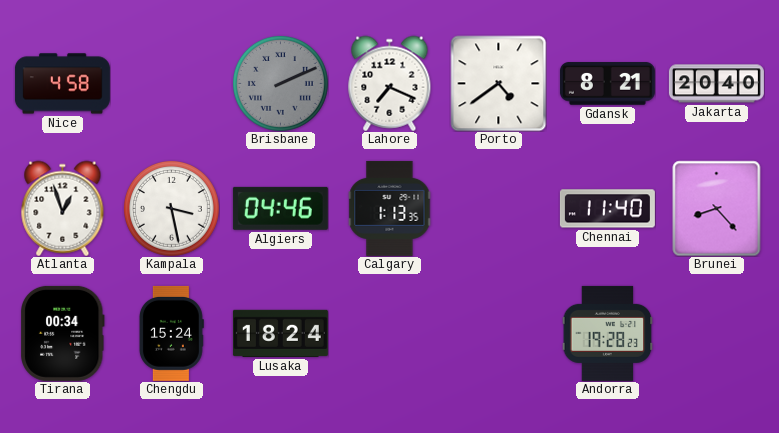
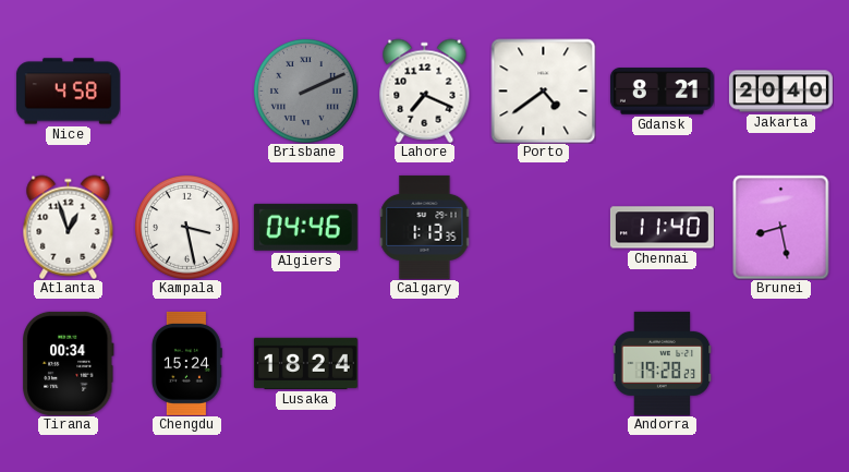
Brunei: 8:23 -> 8:28 (781, 227)
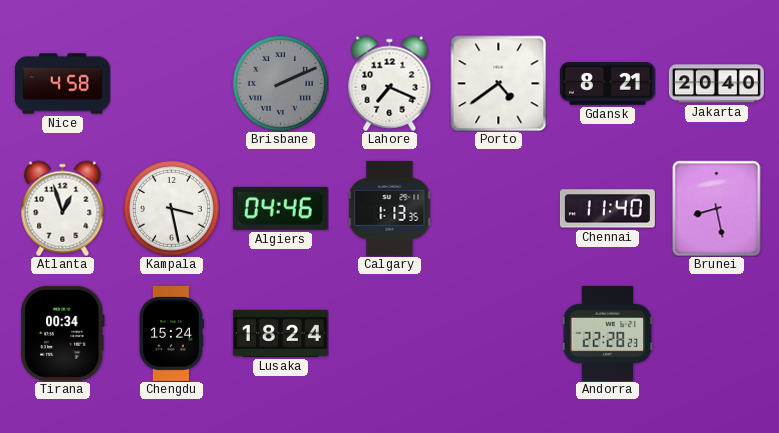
Andorra: 19:28 -> 22:28 (608, 333)
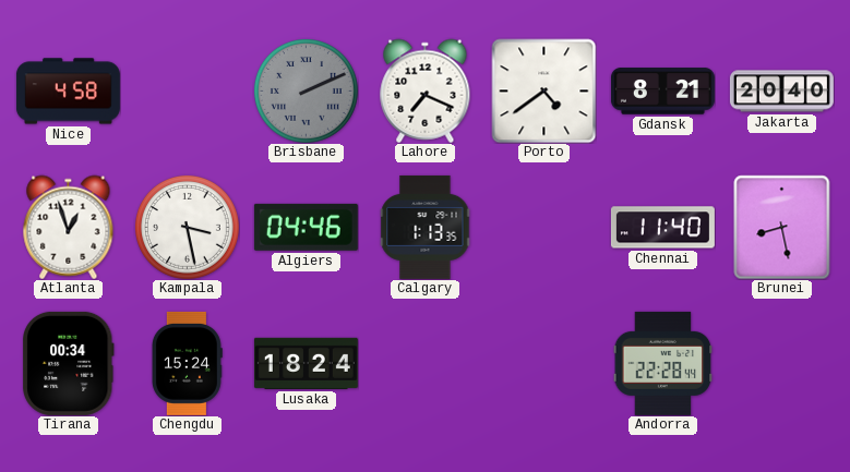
Andorra: 22:28:23 -> 22:28:44 (663, 363)
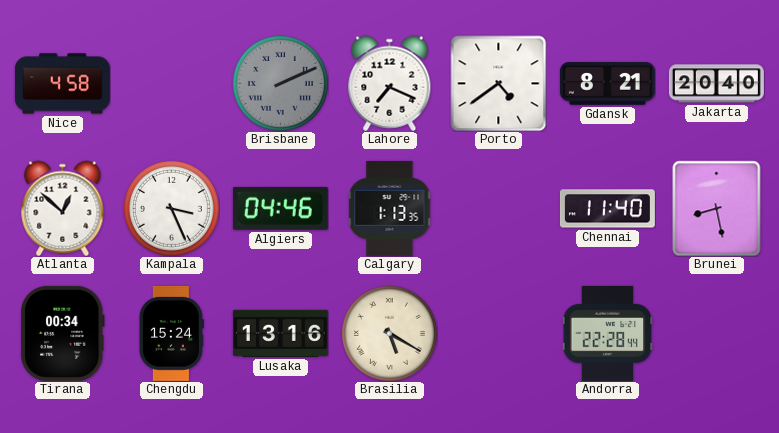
Atlanta: 12:57 -> 12:52 (63, 208)
Kampala: 3:28 -> 3:26 (171, 208)
Lusaka: 18:24 -> 13:16 (280, 333)
Brasilia: none -> 5:20 (389, 333)
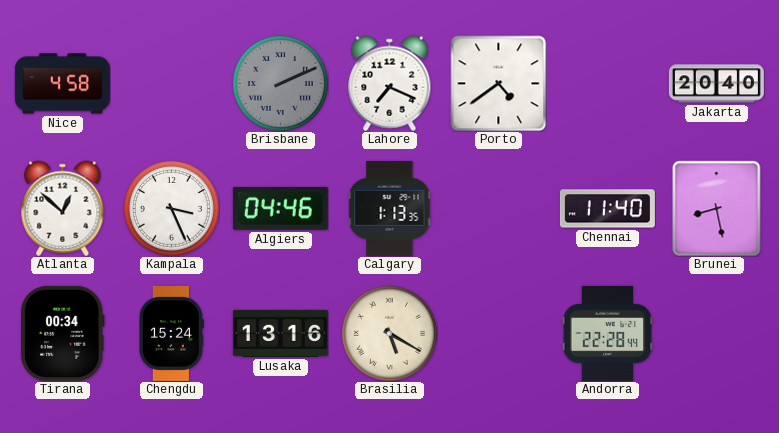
Gdansk: 8:21 -> none (607, 84)
